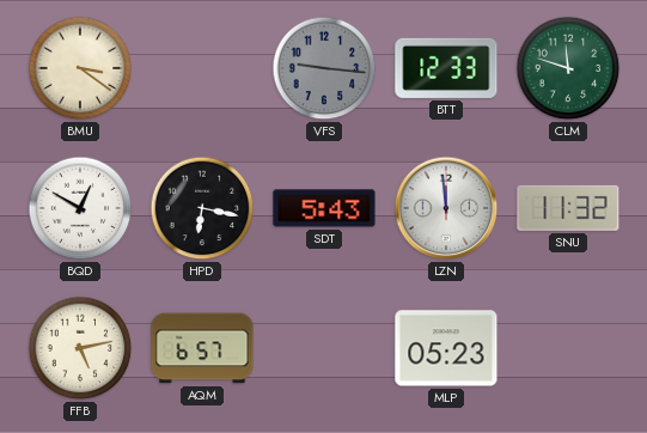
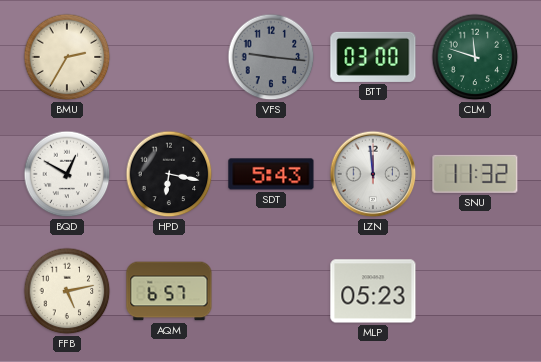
BMU: 3:21 -> 2:35 (67, 57)
BTT: 12:33 -> 03:00 (373, 57)
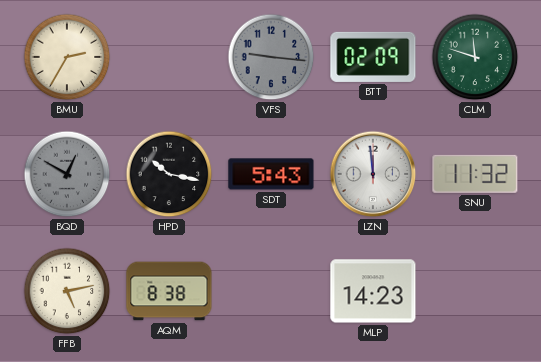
BTT: 03:00 -> 02:09 (373, 57)
BQD dial: white -> grey (67, 174)
HPD: 6:17 -> 10:17 (169, 174)
AQM: 6:57 -> 8:38 (169, 291)
MLP: 05:23 -> 14:23 (373, 291)
